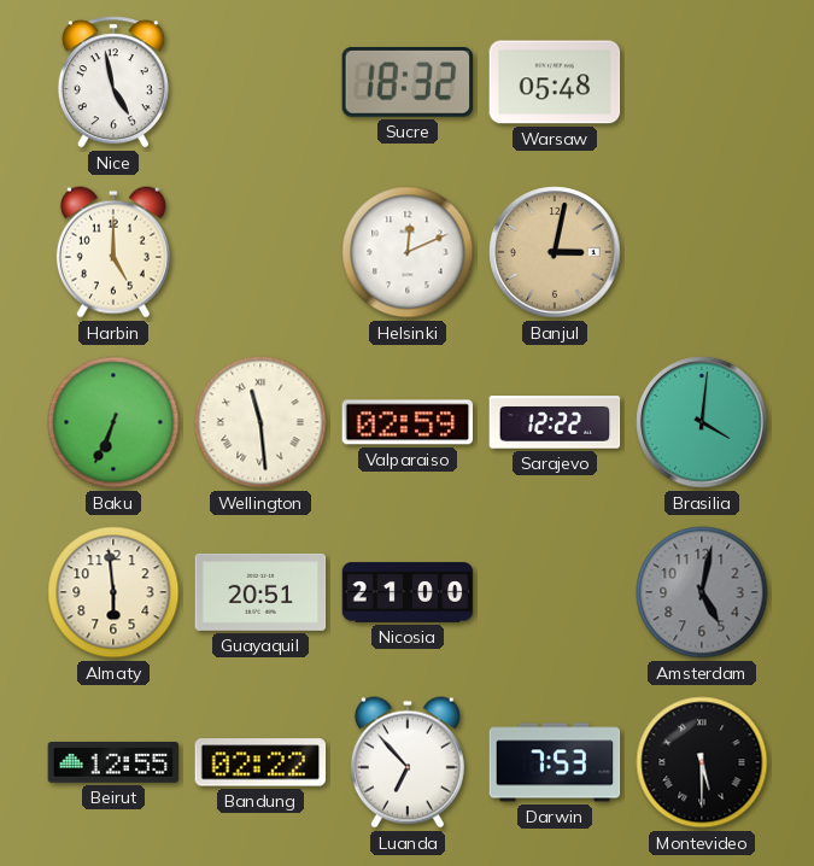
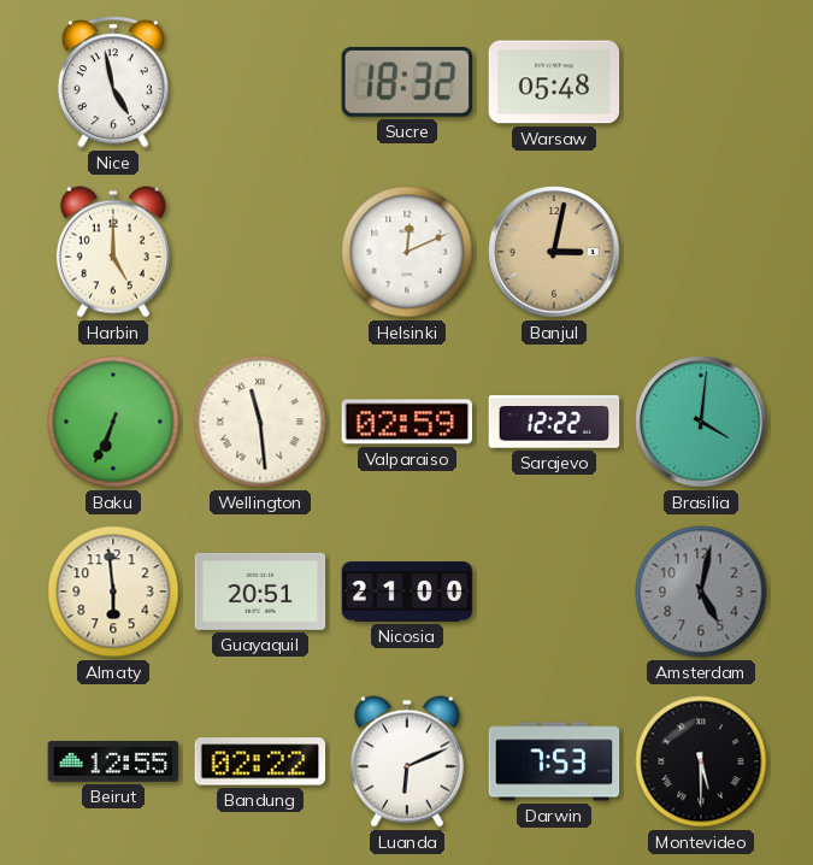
Luanda: 6:53 -> 6:11 (407, 761)
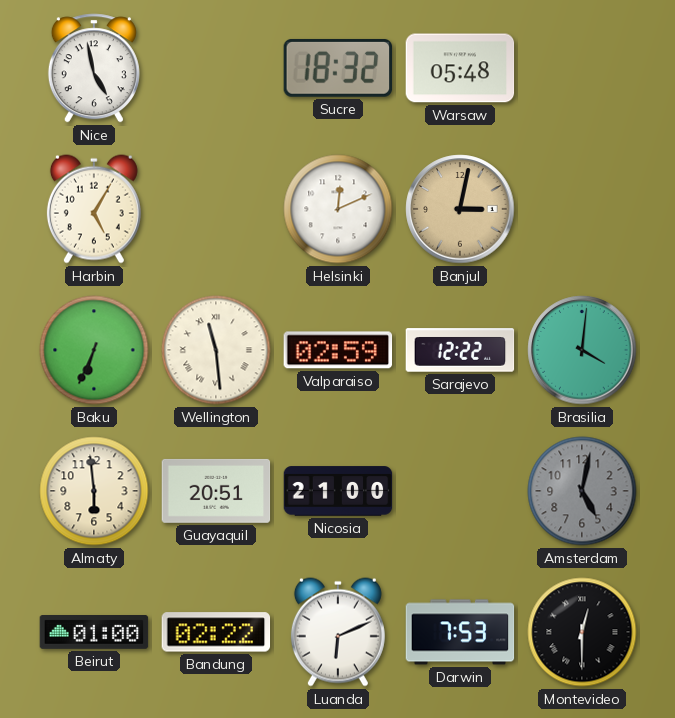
Harbin: 5:00 -> 5:05 (94, 209)
Beirut: 12:55 -> 01:00 (94, 633)
Montevideo: 5:30 -> 12:30 (582, 632)
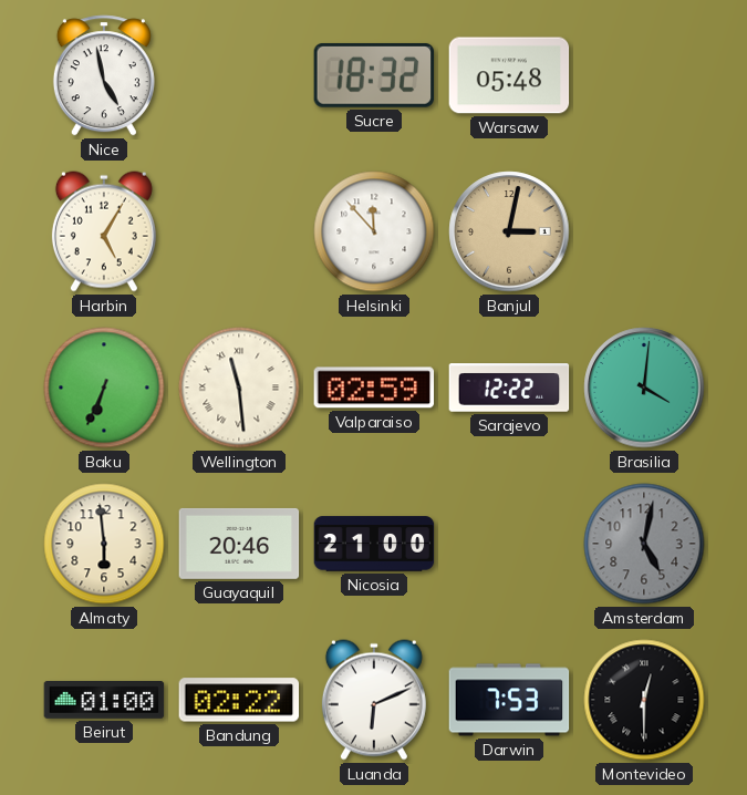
Helsinki: 12:11 -> 11:53 (374, 231)
Guayaquil: 20:51 -> 20:46 (239, 544)
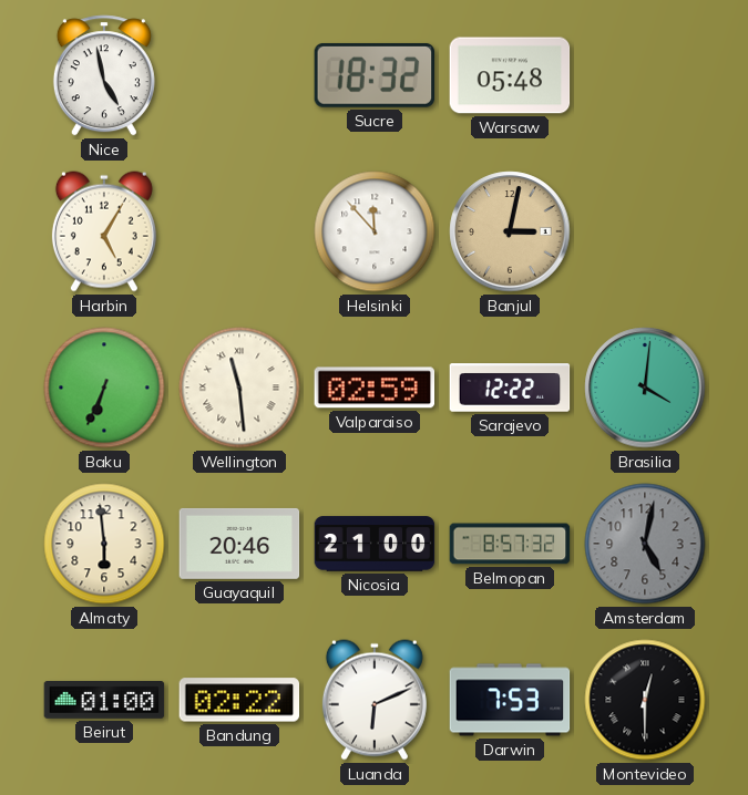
Belmopan: none -> 8:57 (510, 544)
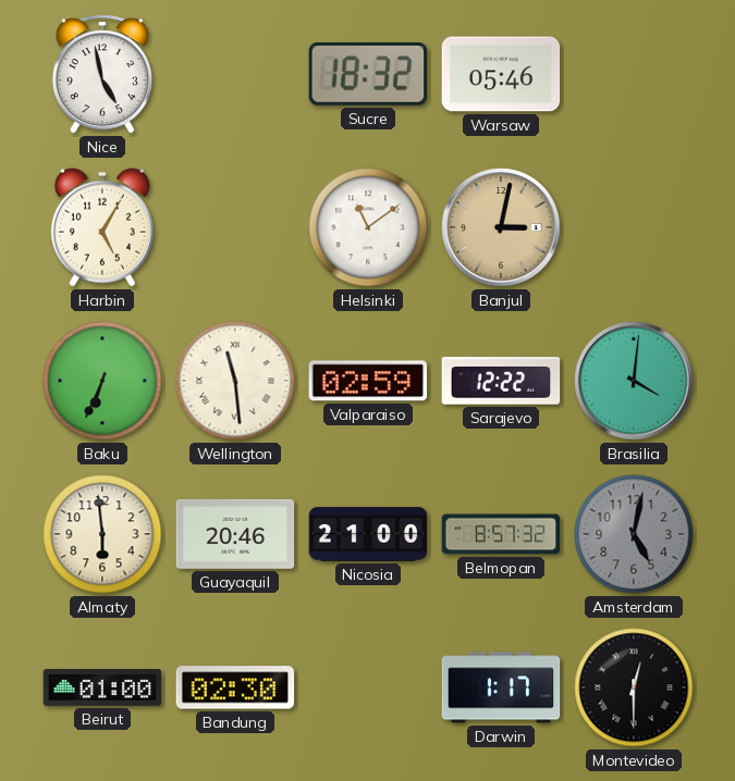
Warsaw: 05:48 -> 05:46 (501, 74)
Helsinki: 11:53 -> 11:09 (368, 227)
Bandung: 02:22 -> 02:30 (235, 687)
Luanda: 6:11 -> none (375, 700)
Darwin: 7:53 -> 1:17 (501, 687)
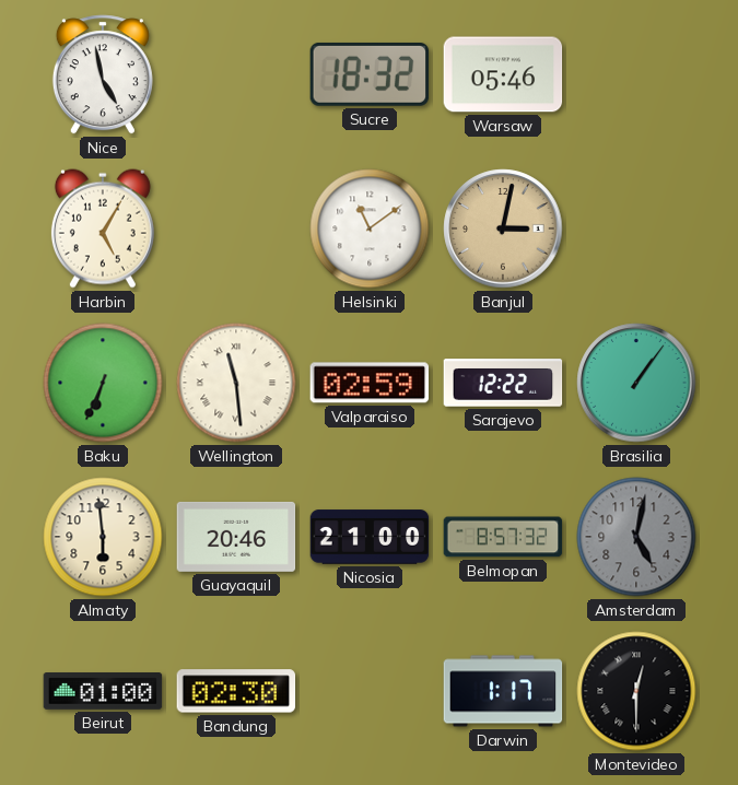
Brasilia: 4:01 -> 1:06 (636, 383)
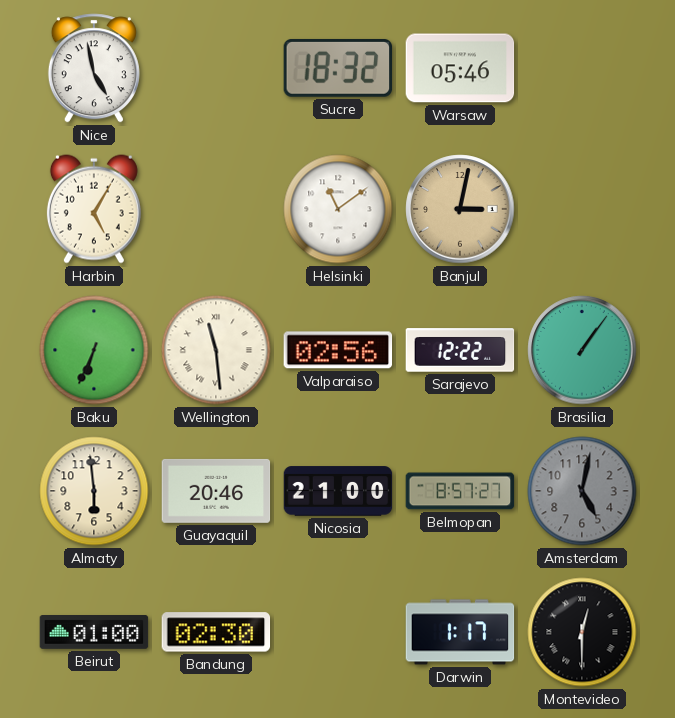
Valparaiso: 02:59 -> 02:56 (338, 350)
Belmopan: 8:57:32 -> 8:57:27 (460, 491)
